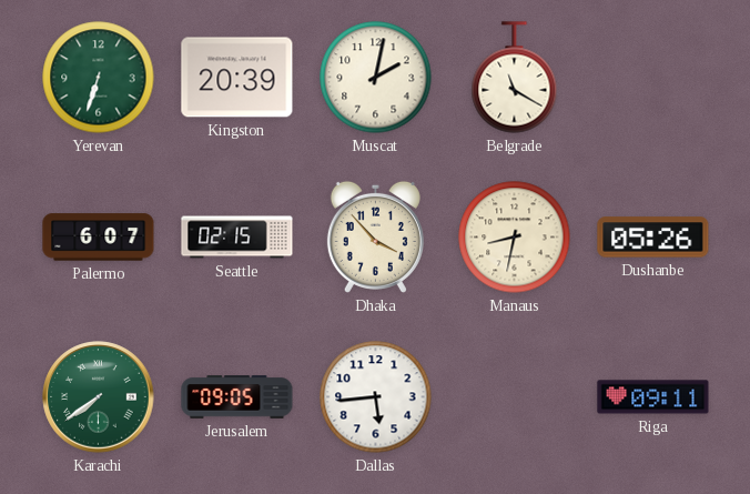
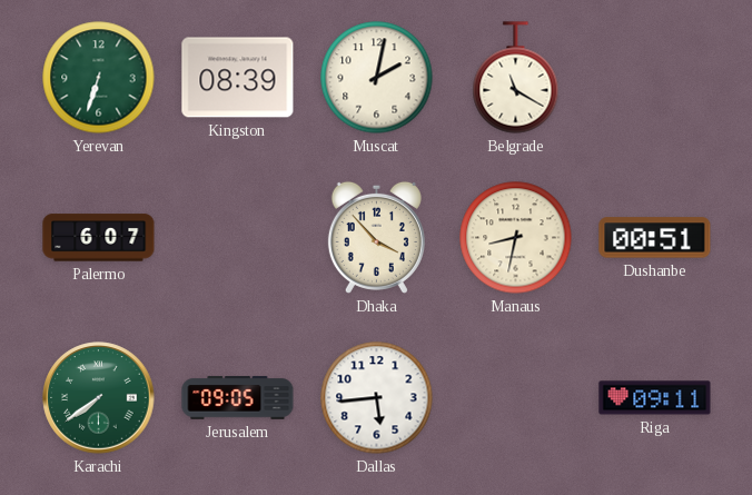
Kingston: 20:39 -> 08:39 (238, 78)
Seattle: 02:15 -> none (237, 238)
Dushanbe: 05:26 -> 00:51 (655, 238)
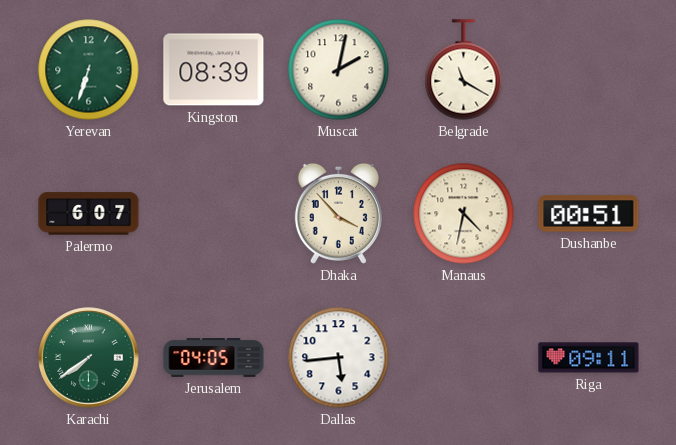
Manaus: 8:32 -> 4:32 (464, 214)
Jerusalem: 09:05 -> 04:05 (214, 358)
